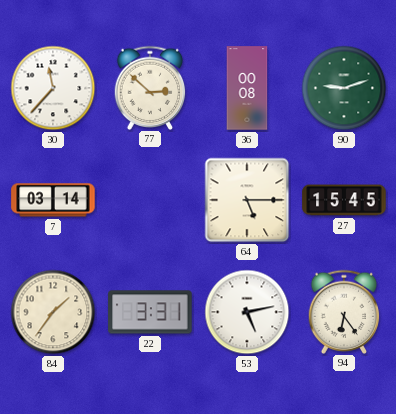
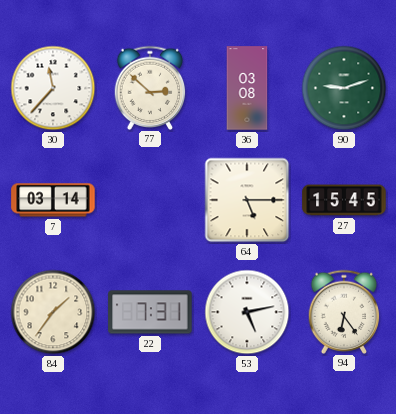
36: 00:08 -> 03:08 (247, 88)
22: 3:31 -> 7:31 (150, 312)
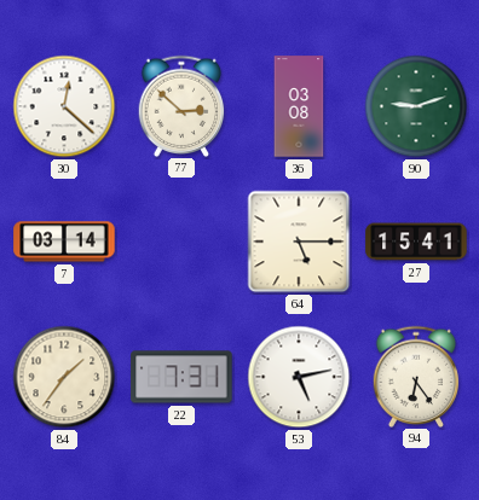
30: 11:37 -> 12:22 (64, 106)
27: 15:45 -> 15:41 (416, 242)
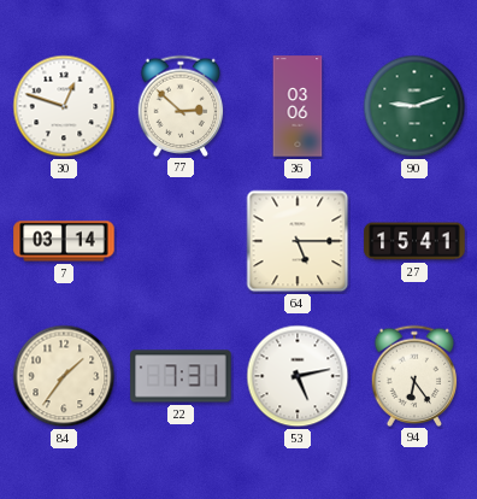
30: 12:22 -> 12:48 (64, 106)
36: 03:08 -> 03:06 (298, 106)
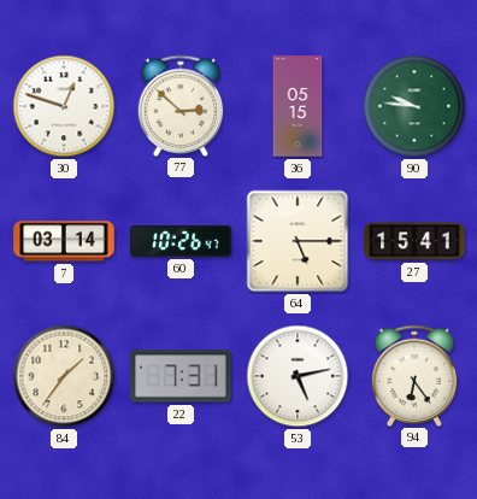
36: 03:06 -> 05:15 (298, 106)
90: 9:12 -> 9:46 (414, 106)
60: none -> 10:26 (181, 241)
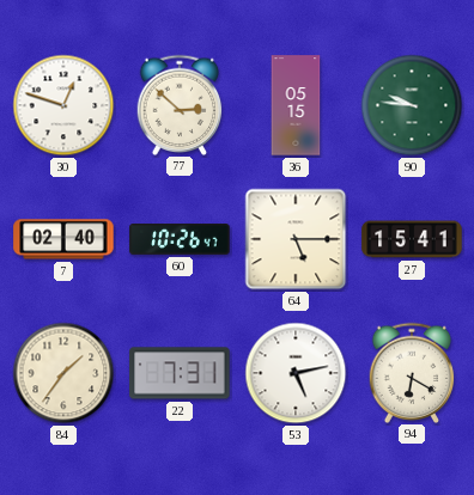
7: 03:14 -> 02:40 (63, 239)
94: 6:24 -> 6:20 (412, 372)
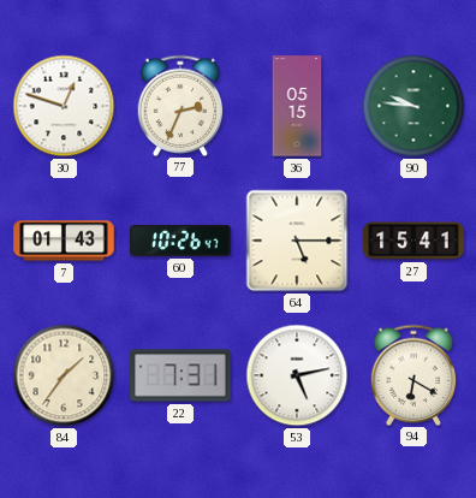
77: 2:52 -> 2:34 (180, 105)
7: 02:40 -> 01:43 (64, 241)
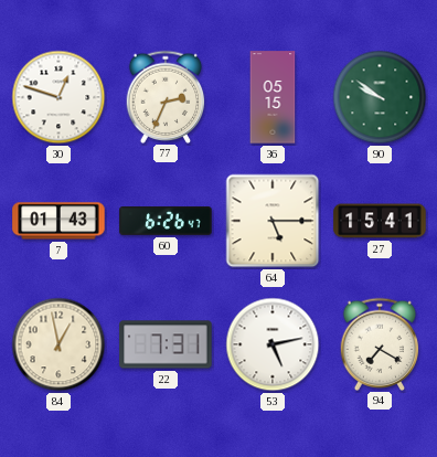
90: 9:46 -> 9:51 (380, 97)
60: 10:26 -> 6:26 (166, 221)
84: 1:36 -> 12:58 (58, 344)
94: 6:20 -> 7:20 (380, 343)
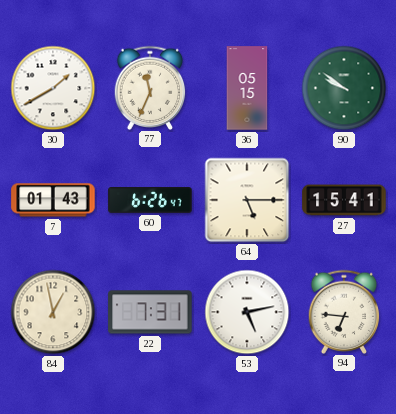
30: 12:48 -> 1:40 (53, 88)
77: 2:34 -> 11:34 (150, 87)
94: 7:20 -> 6:46 (344, 311)
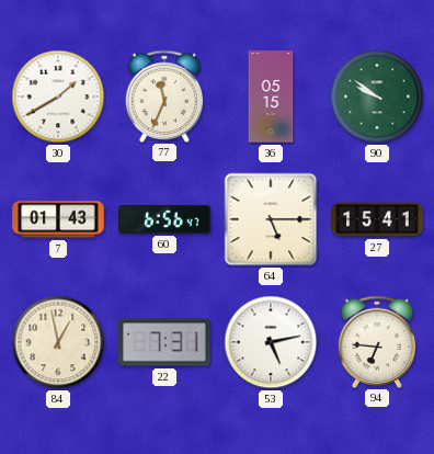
60: 6:26 -> 6:56 (164, 219)
